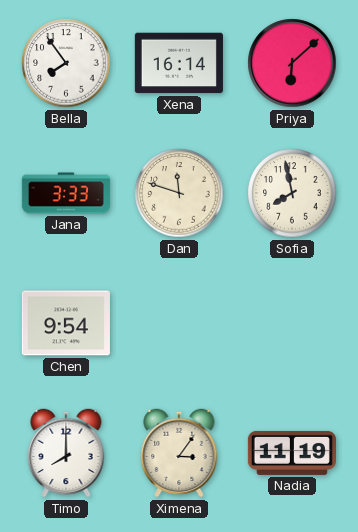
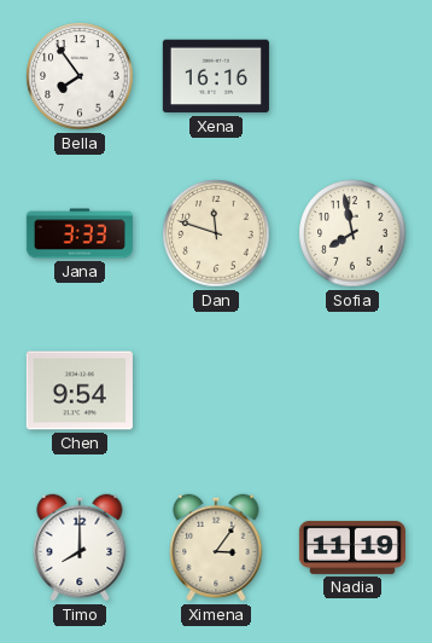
Xena: 16:14 -> 16:16 (216, 76)
Priya: 6:08 -> none (292, 63)
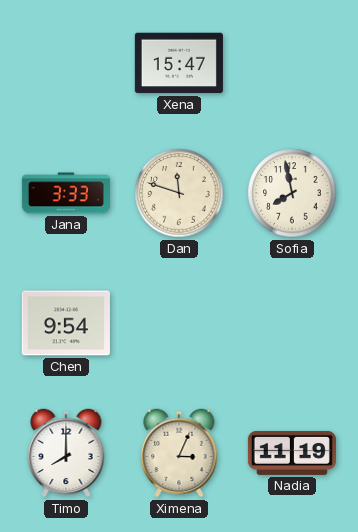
Bella: 7:54 -> none (80, 76)
Xena: 16:16 -> 15:47 (179, 63)
Ximena: 3:06 -> 3:04 (179, 453)
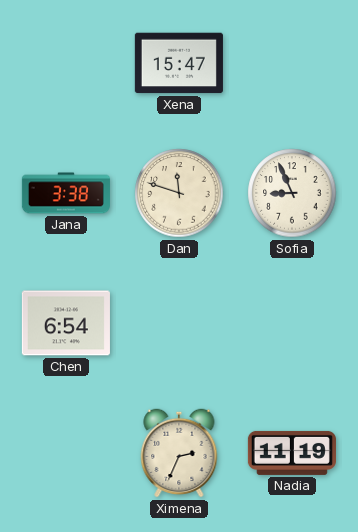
Jana: 3:33 -> 3:38 (66, 193)
Sofia: 7:58 -> 8:56 (292, 193)
Chen: 9:54 -> 6:54 (66, 323)
Timo: 8:00 -> none (66, 453)
Ximena: 3:04 -> 2:34 (179, 453)
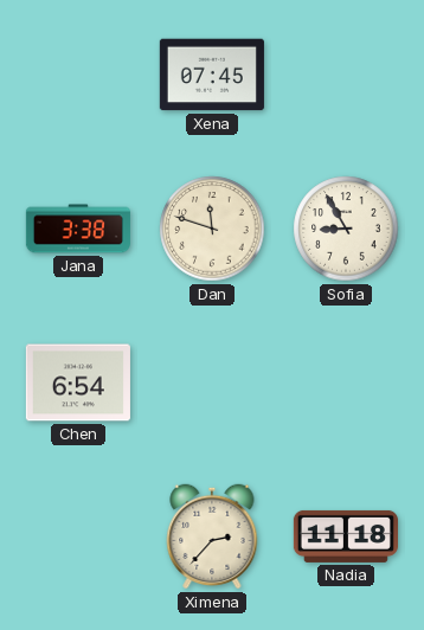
Xena: 15:47 -> 07:45 (212, 75)
Sofia: 8:56 -> 8:55 (346, 229)
Ximena: 2:34 -> 2:37 (212, 536)
Nadia: 11:19 -> 11:18 (346, 536)
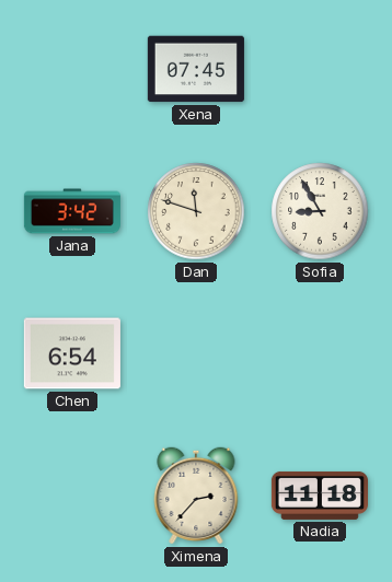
Jana: 3:38 -> 3:42 (72, 211)
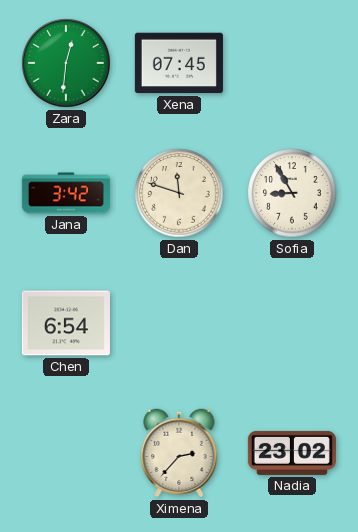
Zara: none -> 12:31 (66, 63)
Nadia: 11:18 -> 23:02 (292, 453)
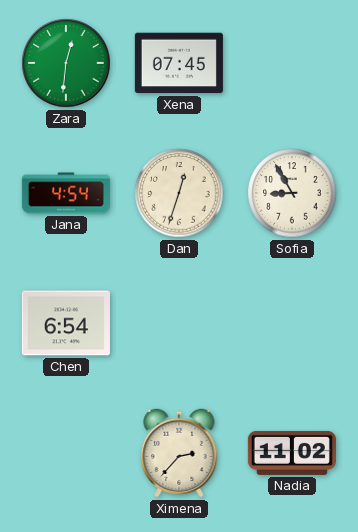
Jana: 3:42 -> 4:54 (66, 193)
Dan: 11:48 -> 12:33 (179, 193)
Nadia: 23:02 -> 11:02 (292, 453)
